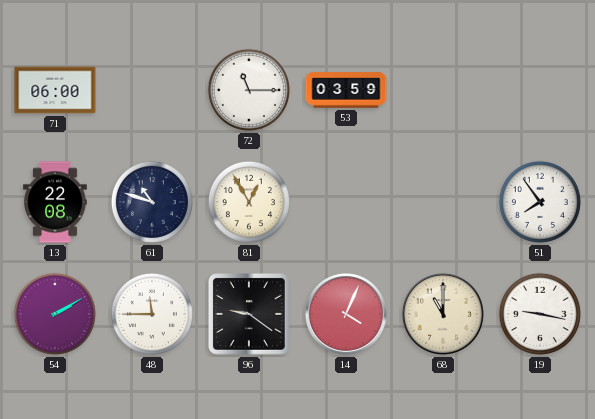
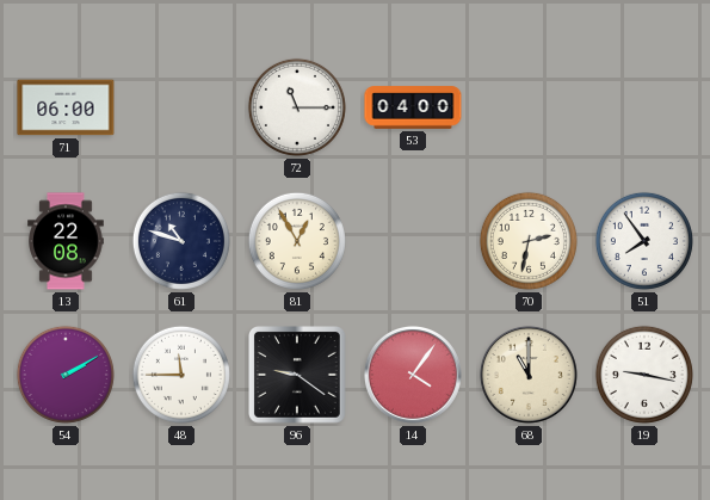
53: 03:59 -> 04:00 (413, 107)
70: none -> 2:32 (529, 241)
14: 4:04 -> 4:06 (413, 375)
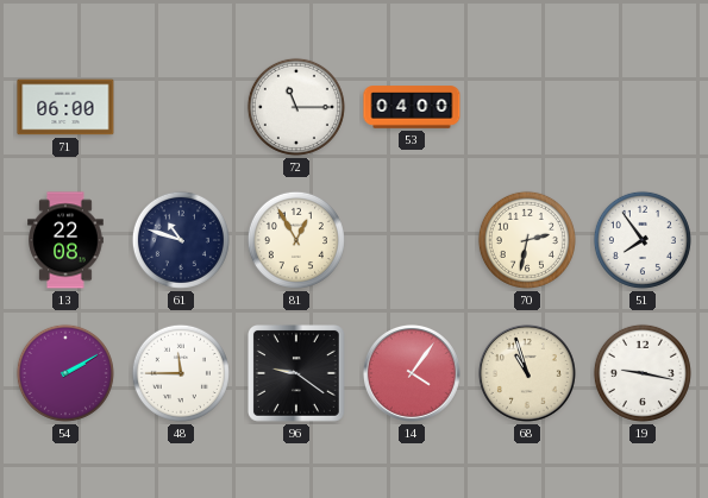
68: 11:00 -> 10:57 (527, 373)
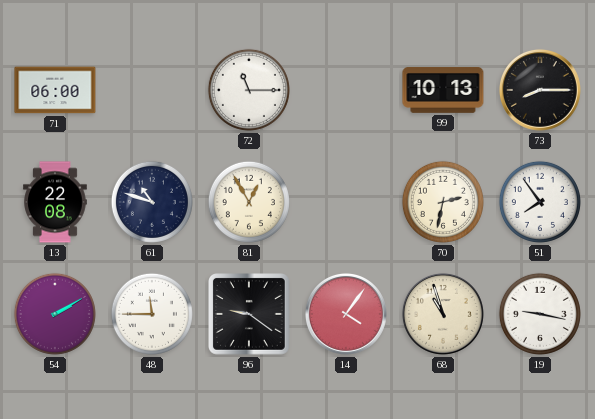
53: 04:00 -> none (412, 107)
99: none -> 10:13 (443, 91)
73: none -> 8:15 (540, 90)
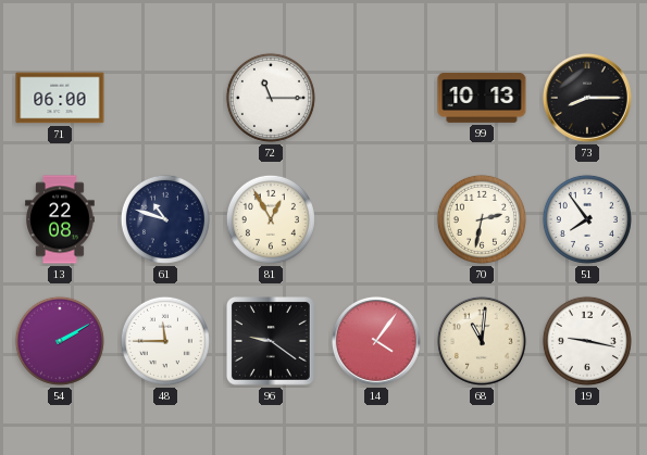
68: 10:57 -> 11:01 (482, 341)
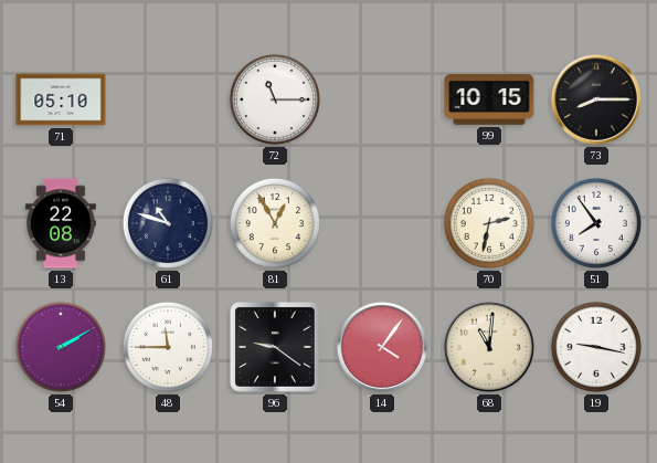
71: 06:00 -> 05:10 (61, 99)
99: 10:13 -> 10:15 (489, 101)
